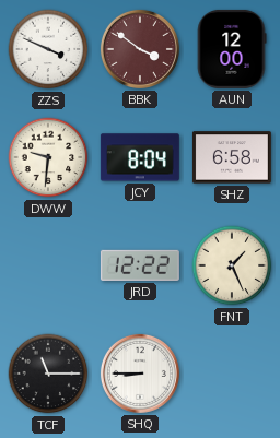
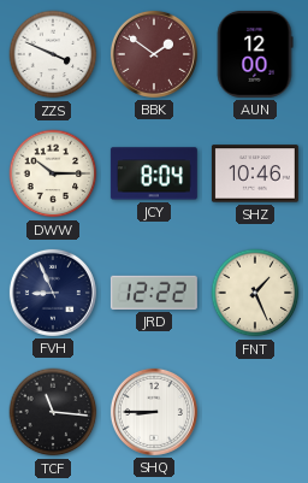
BBK: 3:51 -> 1:51 (154, 54)
DWW: 9:31 -> 10:15 (53, 173)
SHZ: 6:58 -> 10:46 (255, 173)
FVH: none -> 8:56 (53, 293)
TCF: 11:15 -> 11:16 (53, 412)
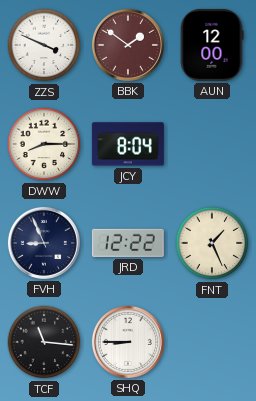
DWW: 10:15 -> 8:15 (44, 144)
SHZ: 10:46 -> none (255, 173)
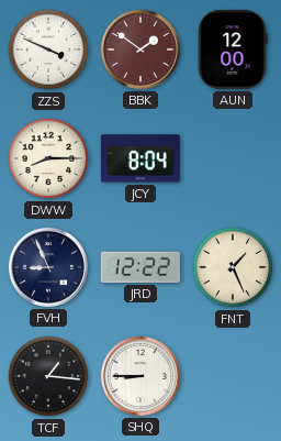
TCF: 11:16 -> 1:16 (48, 376)
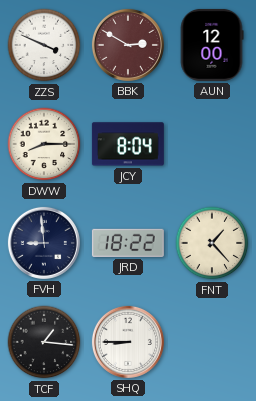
BBK: 1:51 -> 2:50 (128, 45)
FVH: 8:56 -> 8:59 (44, 243)
JRD: 12:22 -> 18:22 (128, 243)
FNT: 1:26 -> 1:23 (212, 243)
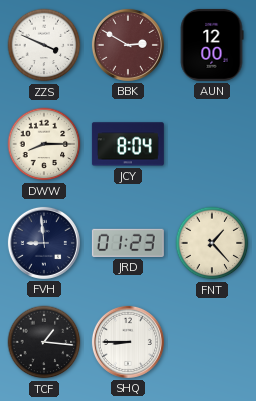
JRD: 18:22 -> 01:23 (128, 243)
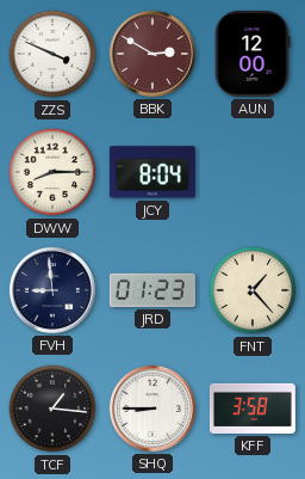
KFF: none -> 3:58 (253, 409)
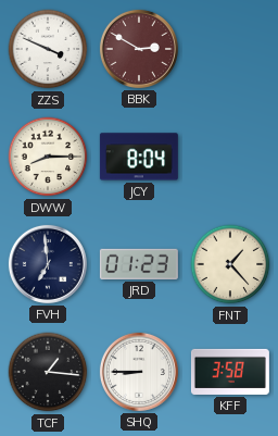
AUN: 12:00 -> none (253, 54)
FVH: 8:59 -> 6:59 (48, 264)
